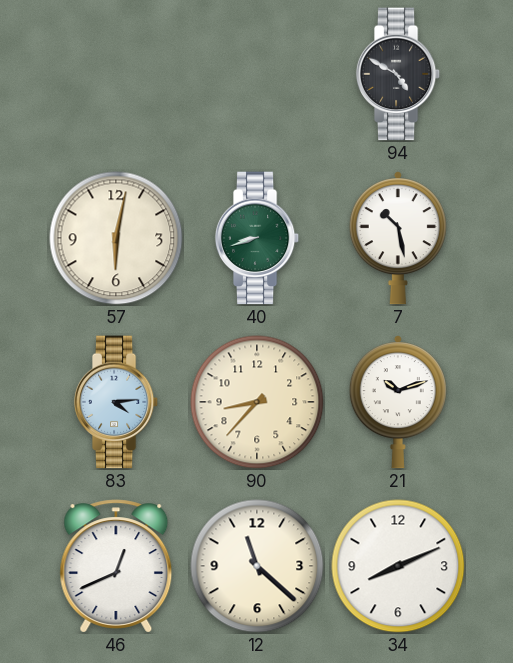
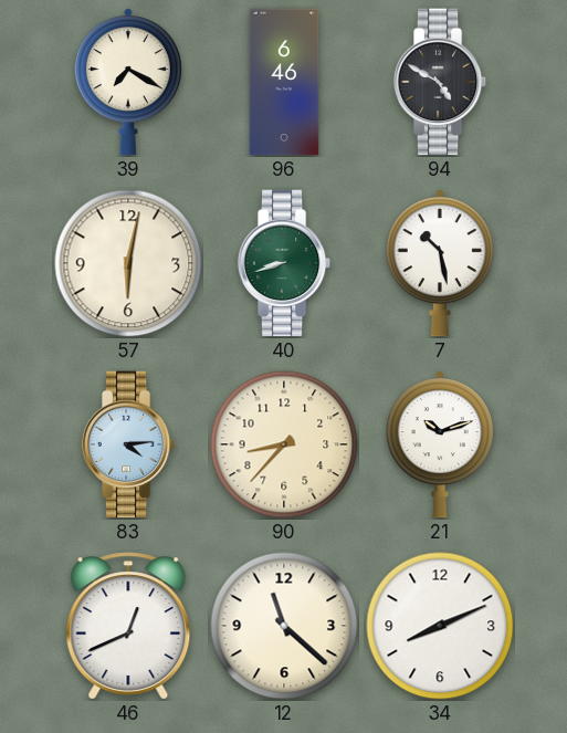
39: none -> 7:20 (128, 82)
96: none -> 6:46 (284, 82)
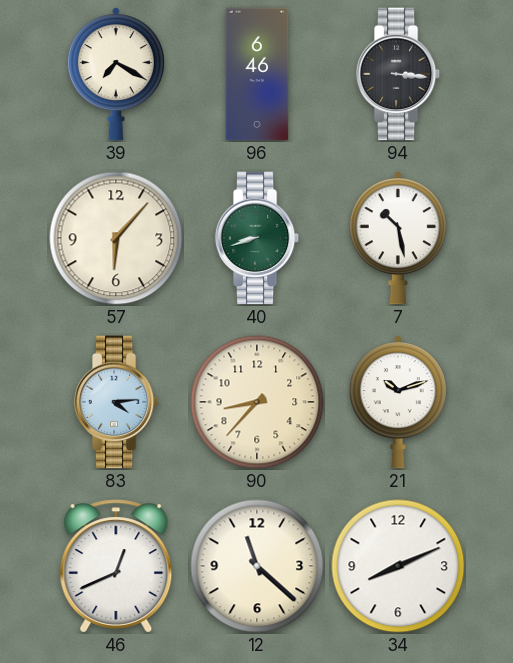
94: 4:50 -> 3:16 (398, 74)
57: 6:02 -> 6:07 (116, 238)
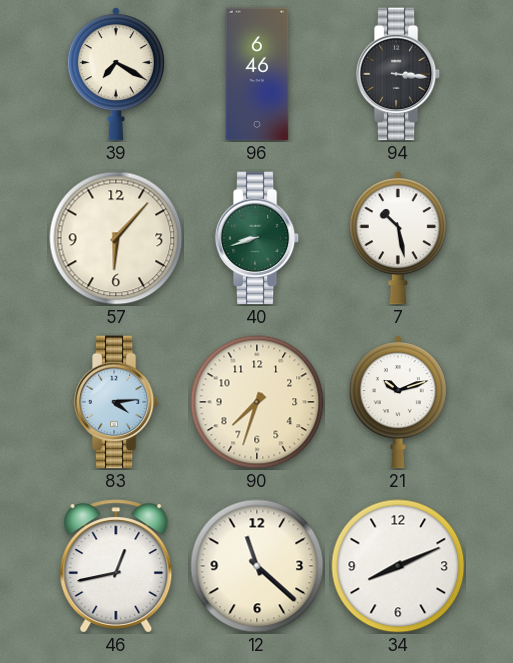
90: 8:37 -> 7:33 (257, 402)
46: 12:41 -> 12:43 (116, 566)
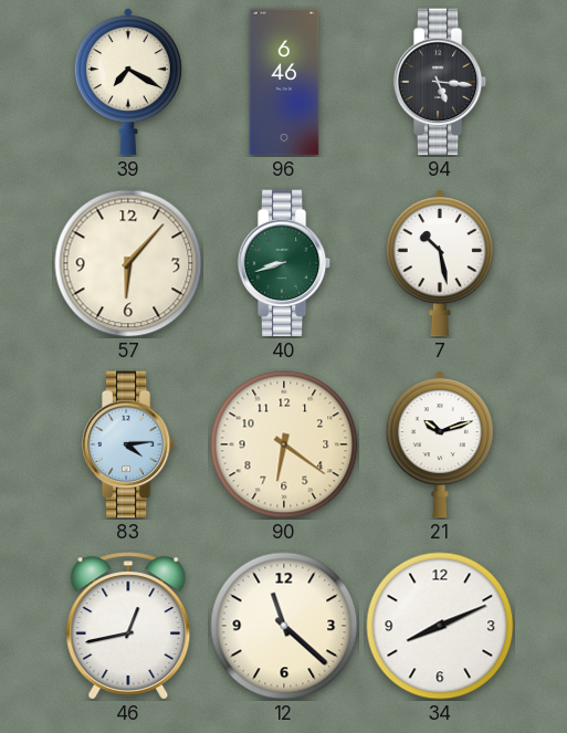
94: 3:16 -> 5:16 (440, 82)
90: 7:33 -> 6:21 (284, 444)
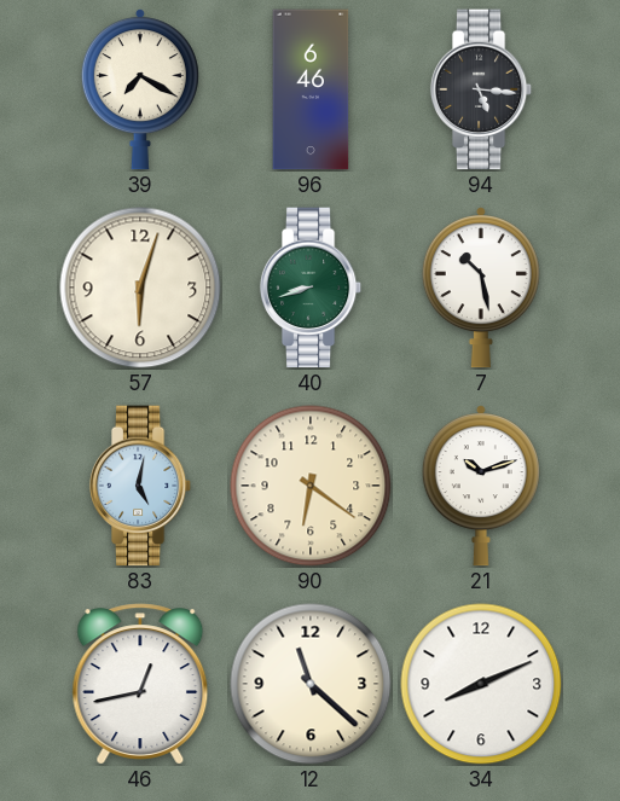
57: 6:07 -> 6:03 (140, 288)
83: 4:14 -> 5:02 (140, 486)
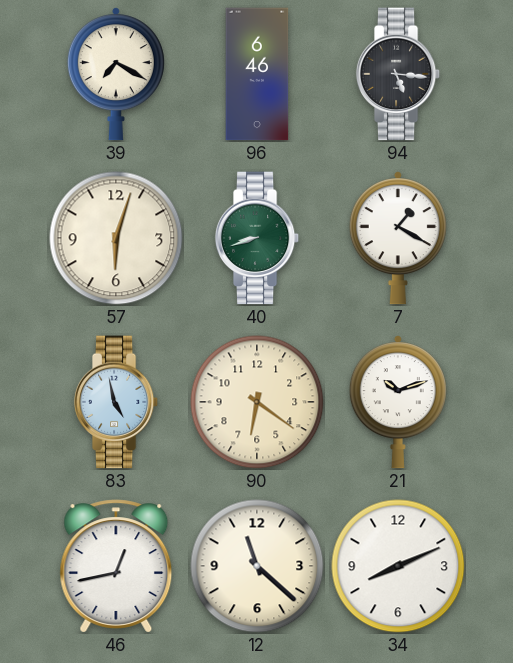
7: 10:28 -> 1:20 (398, 238)
83: 5:02 -> 4:58 (116, 402)
